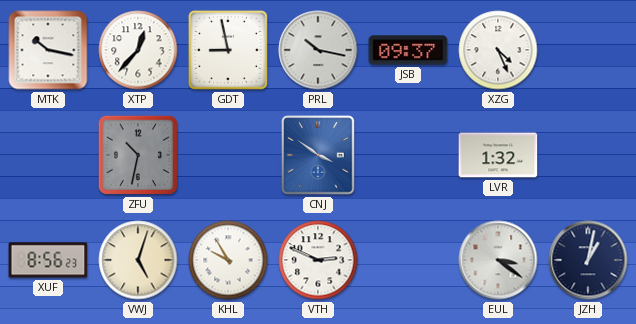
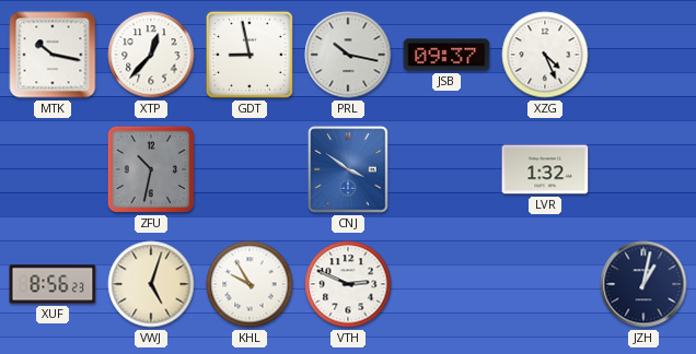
EUL: 3:21 -> none (498, 260)
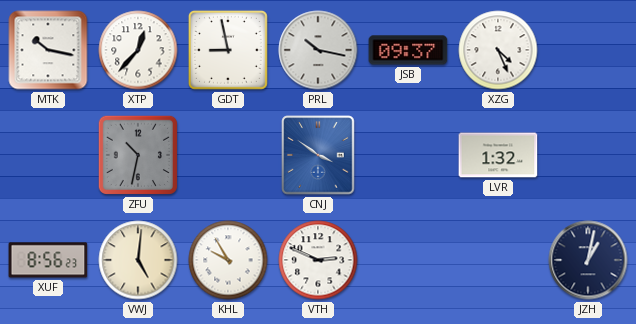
VWJ: 5:03 -> 5:01 (138, 260)
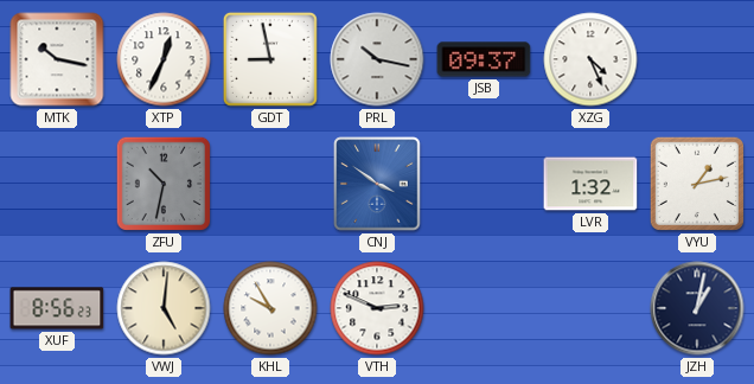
XTP: 12:37 -> 12:34 (164, 59)
VYU: none -> 1:13 (697, 184)
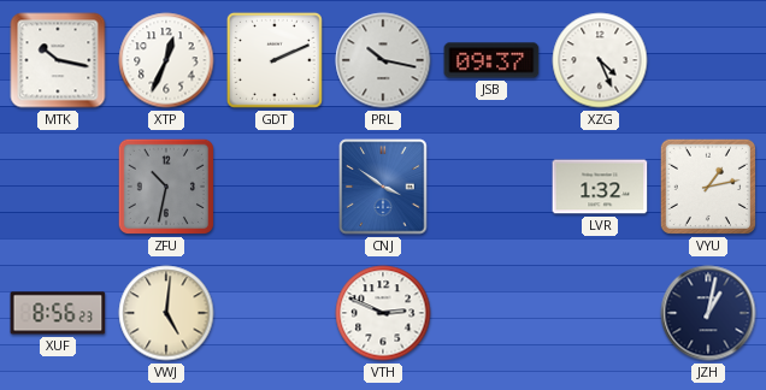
GDT: 8:58 -> 2:11 (275, 60)
KHL: 9:55 -> none (270, 308)
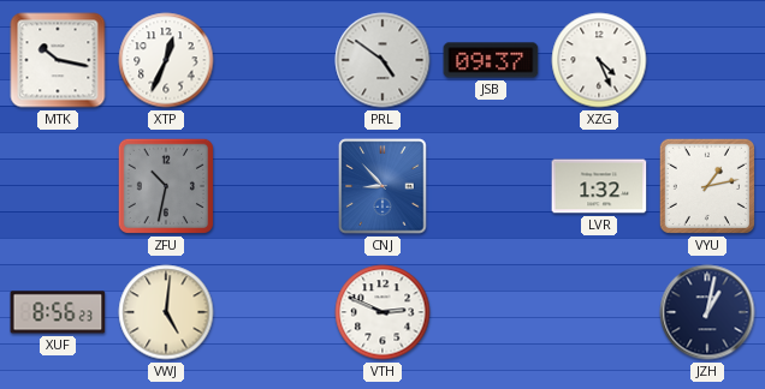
GDT: 2:11 -> none (275, 60)
PRL: 10:17 -> 4:51 (382, 60)
CNJ: 3:51 -> 8:53 (382, 186)
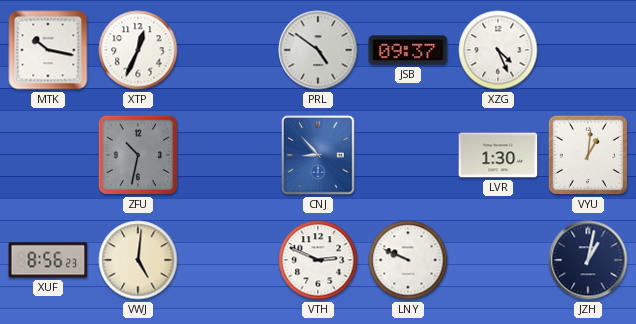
LVR: 1:32 -> 1:30 (498, 155)
VYU: 1:13 -> 1:01 (588, 155)
LNY: none -> 9:49 (408, 260)
